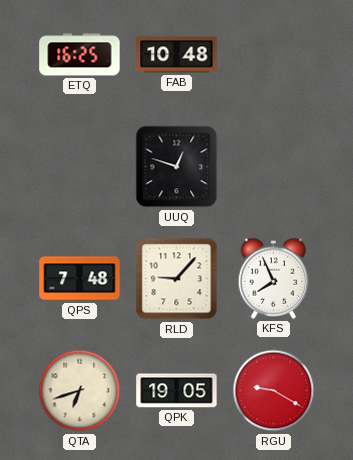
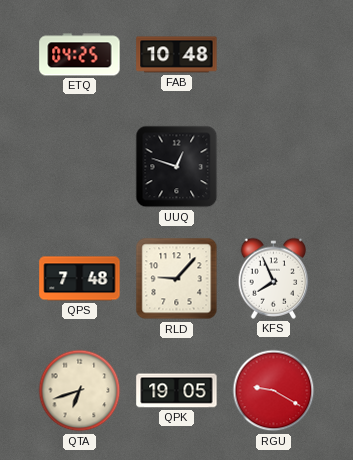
ETQ: 16:25 -> 04:25 (80, 55)
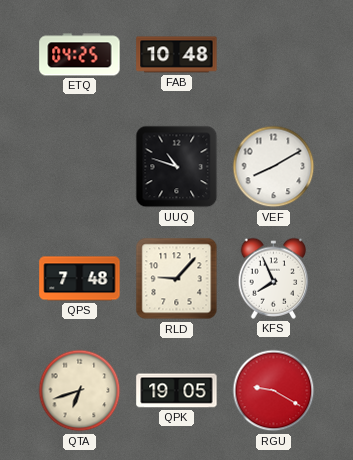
UUQ: 12:48 -> 10:48 (177, 167)
VEF: none -> 8:10 (274, 167)
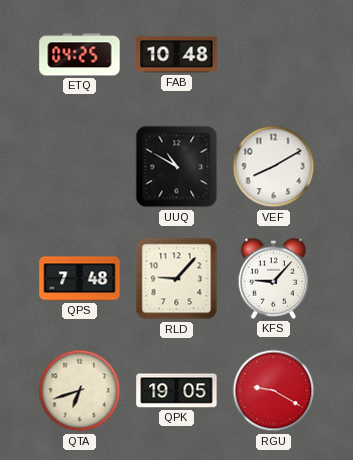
UUQ: 10:48 -> 10:50 (177, 167)
KFS: 7:56 -> 9:07 (274, 278)
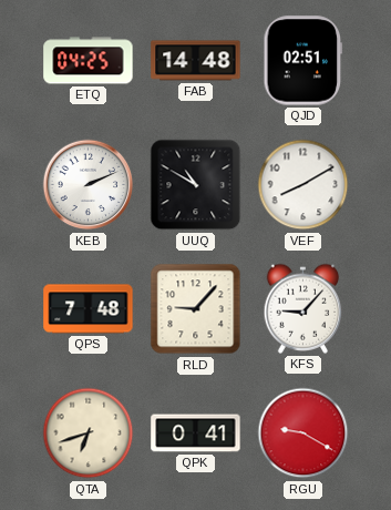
FAB: 10:48 -> 14:48 (196, 61)
QJD: none -> 02:51 (303, 61)
KEB: none -> 2:11 (89, 185)
QPK: 19:05 -> 0:41 (196, 433)
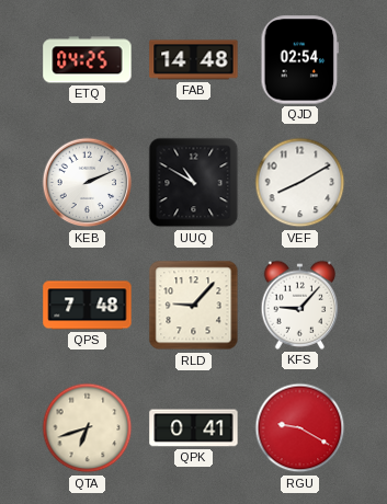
QJD: 02:51 -> 02:54 (300, 60)
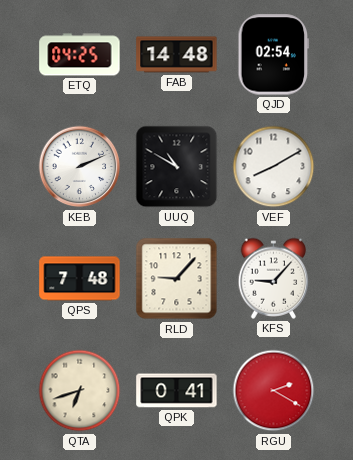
RGU: 9:20 -> 2:20 (274, 391)
